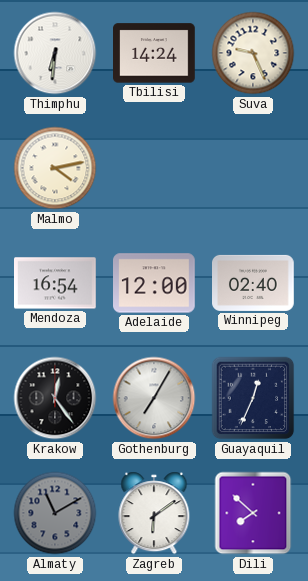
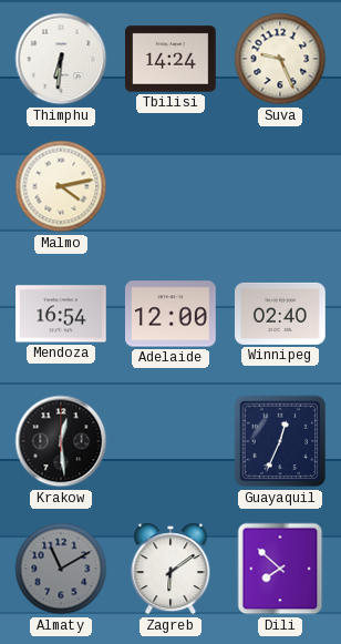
Krakow: 12:24 -> 12:29 (61, 441)
Gothenburg: 7:05 -> none (154, 398)
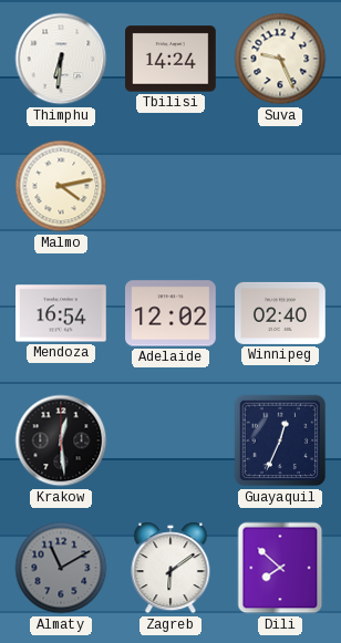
Adelaide: 12:00 -> 12:02 (172, 313)
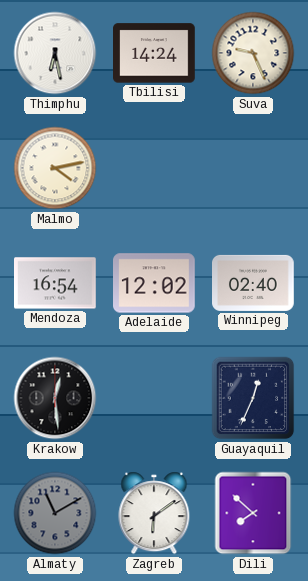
Thimphu: 6:31 -> 6:28 (55, 53)
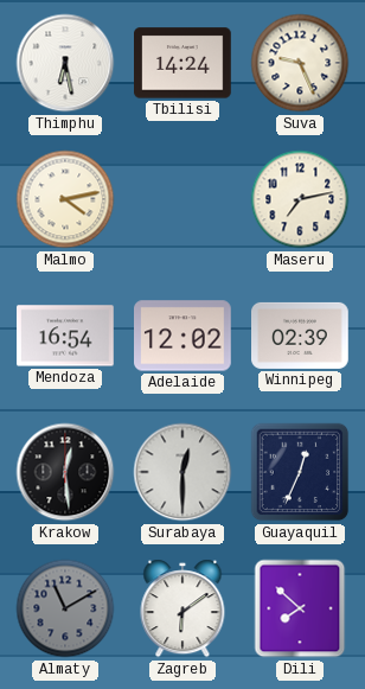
Maseru: none -> 7:13 (300, 199)
Winnipeg: 02:40 -> 02:39 (301, 336)
Surabaya: none -> 12:30 (182, 472)
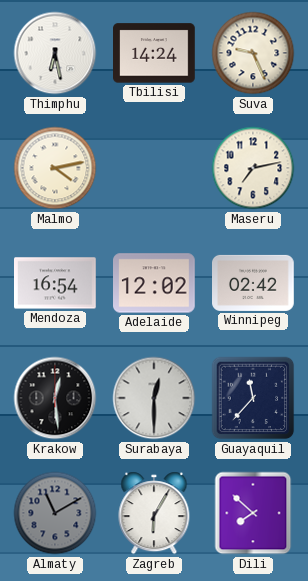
Winnipeg: 02:39 -> 02:42 (254, 283)
Guayaquil: 12:34 -> 11:37 (253, 398)
Zagreb: 6:09 -> 6:05 (154, 513)
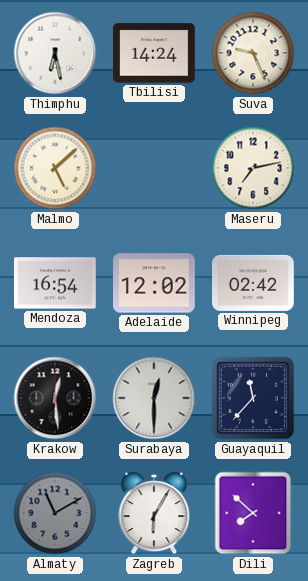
Malmo: 4:13 -> 5:08 (55, 168)
